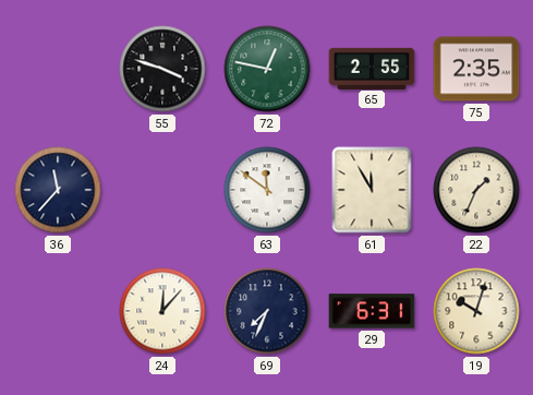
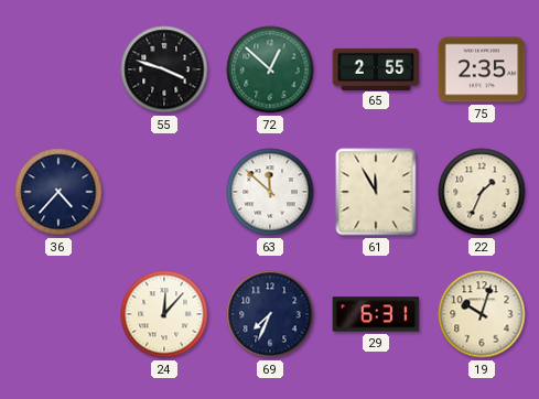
72: 12:47 -> 12:52 (270, 69)
36: 11:37 -> 4:37 (58, 192)
63: 11:51 -> 11:52 (270, 192)
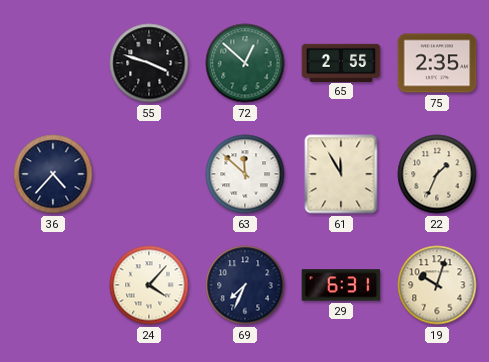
24: 12:07 -> 4:07 (149, 285)
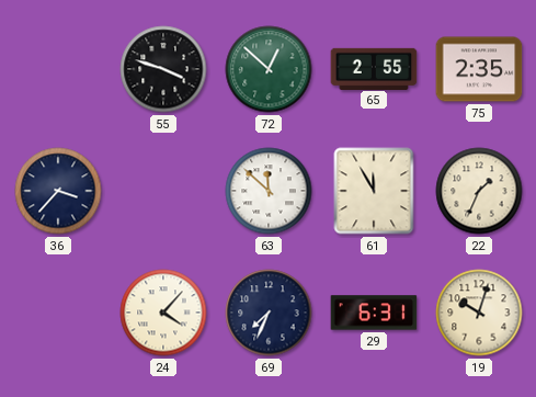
36: 4:37 -> 3:37 (58, 191)
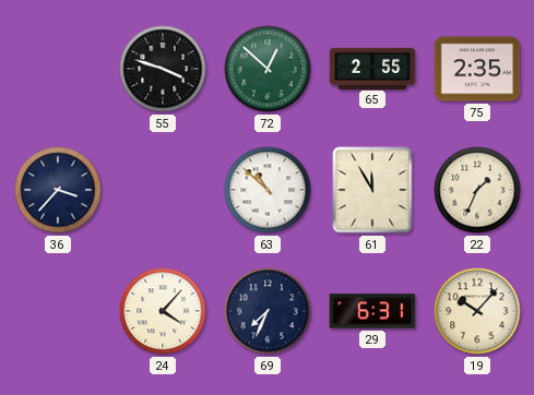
63: 11:52 -> 10:52 (268, 190)
19: 10:03 -> 10:07 (477, 311)
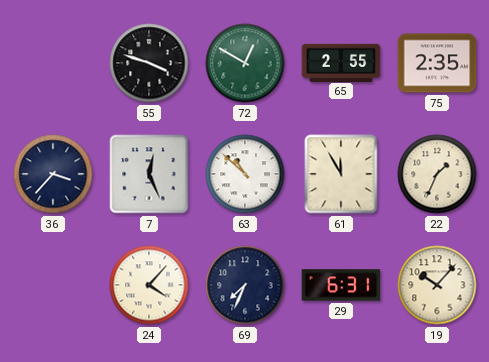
72: 12:52 -> 12:50 (245, 63)
7: none -> 12:26 (149, 174)
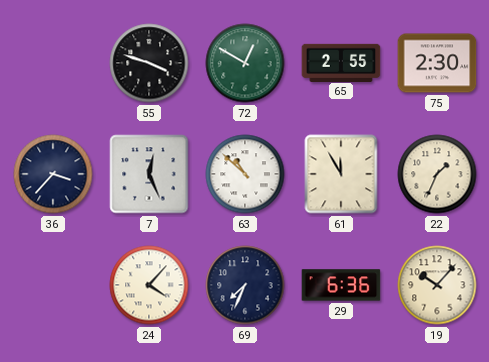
75: 2:35 -> 2:30 (437, 63)
29: 6:31 -> 6:36 (341, 285)
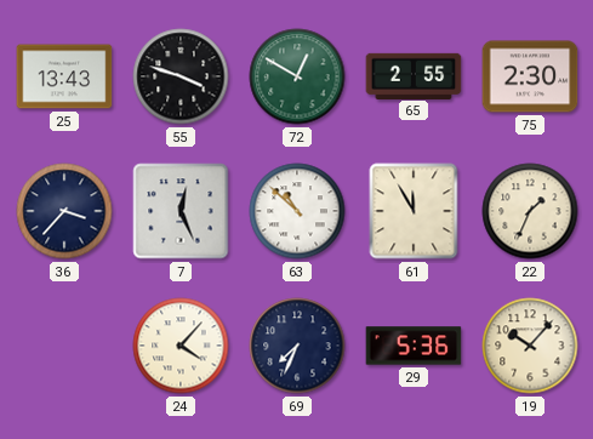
25: none -> 13:43 (64, 76)
29: 6:36 -> 5:36 (414, 346)
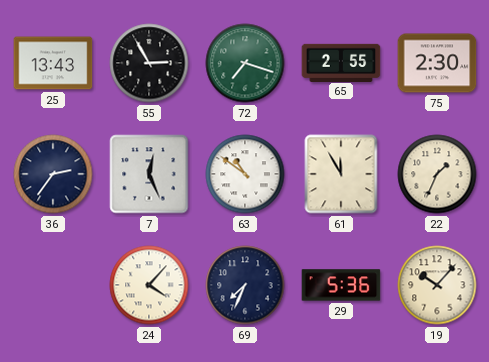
55: 3:48 -> 2:55 (149, 63)
72: 12:50 -> 7:18 (245, 63)
36: 3:37 -> 2:36 (53, 174)
63: 10:52 -> 10:51 (245, 174)
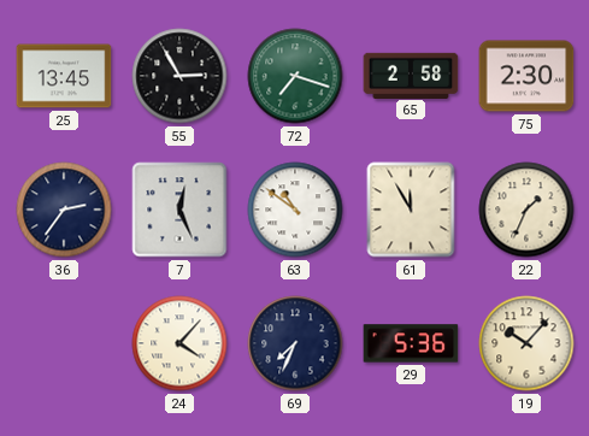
25: 13:43 -> 13:45 (64, 76)
65: 2:55 -> 2:58 (411, 75)
